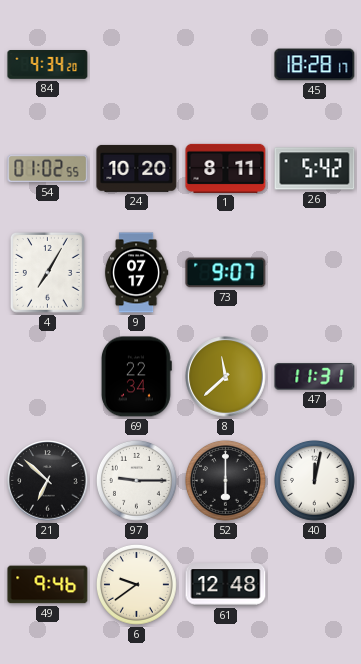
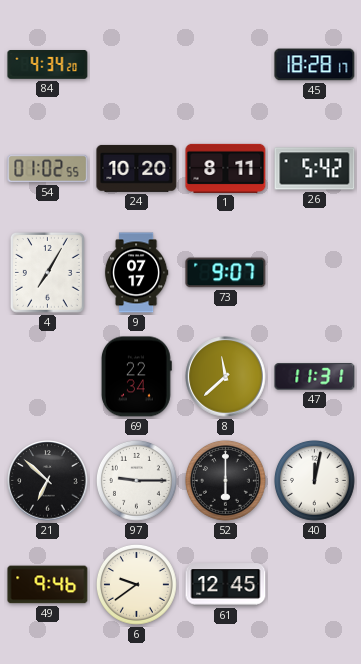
61: 12:48 -> 12:45 (226, 585)
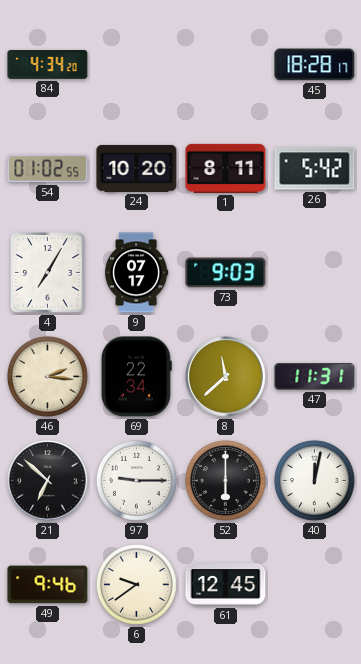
73: 9:07 -> 9:03 (226, 273)
46: none -> 2:16 (47, 376)
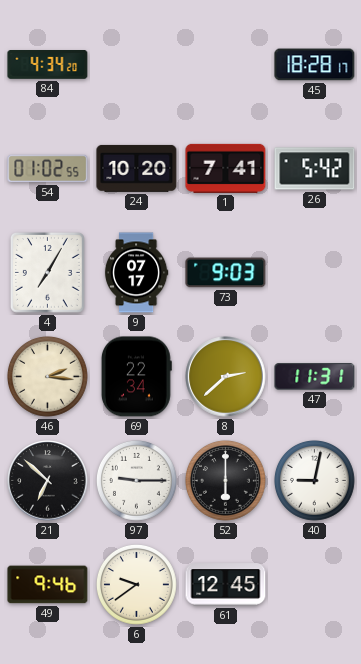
1: 8:11 -> 7:41 (226, 168)
8: 11:38 -> 2:38 (226, 377)
40: 12:02 -> 9:02 (314, 480)
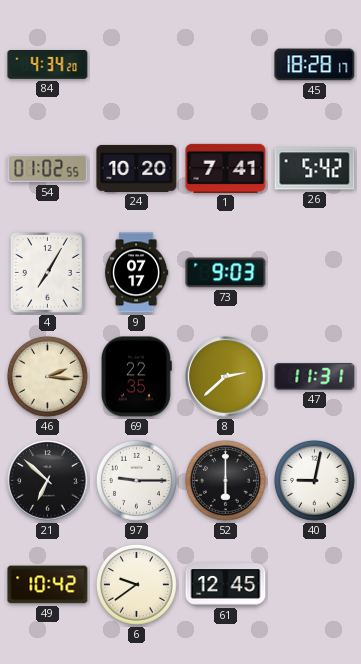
69: 22:34 -> 22:35 (136, 377)
49: 9:46 -> 10:42 (48, 585)
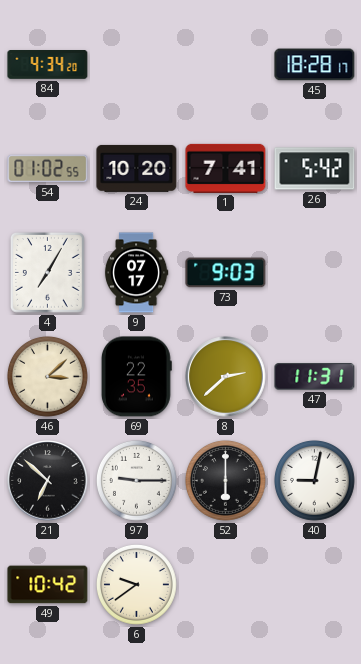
46: 2:16 -> 3:08 (47, 376)
61: 12:45 -> none (226, 585)
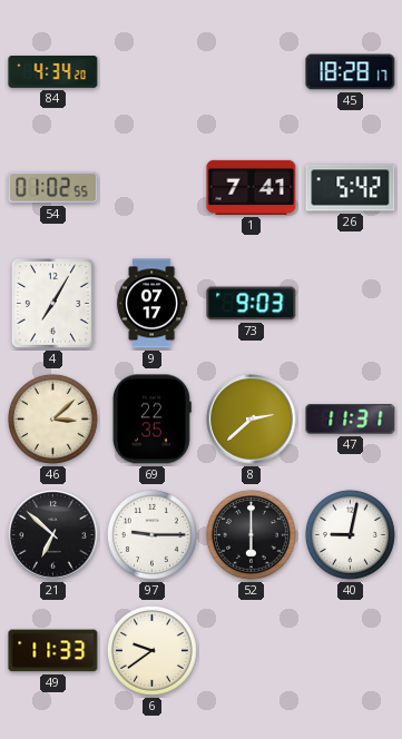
24: 10:20 -> none (137, 168)
49: 10:42 -> 11:33 (53, 651)
